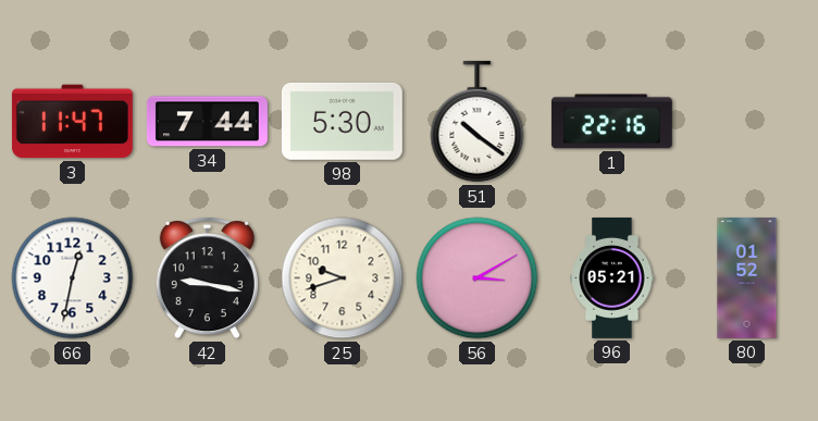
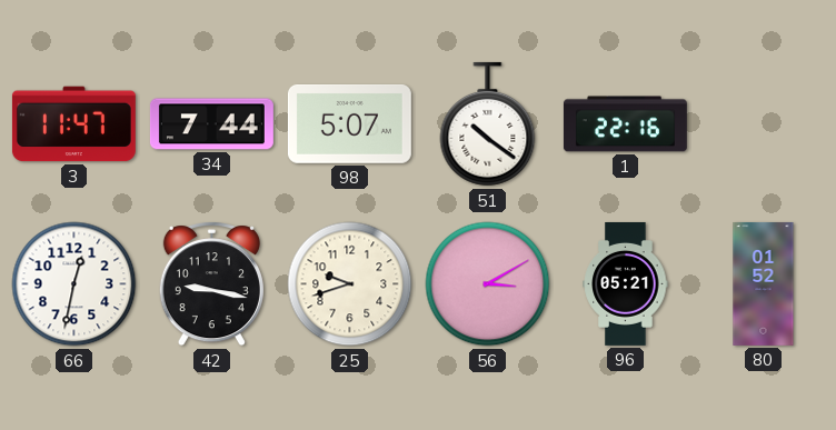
98: 5:30 -> 5:07 (349, 123)
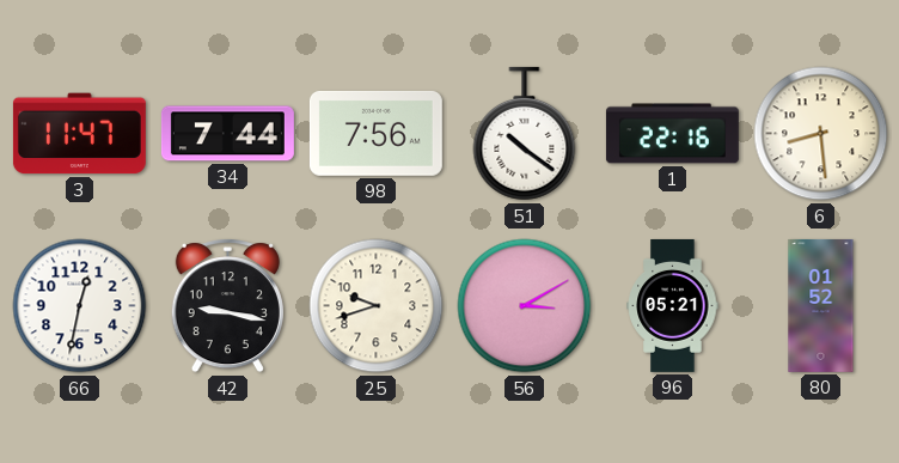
98: 5:07 -> 7:56 (375, 133)
6: none -> 8:29 (821, 134)
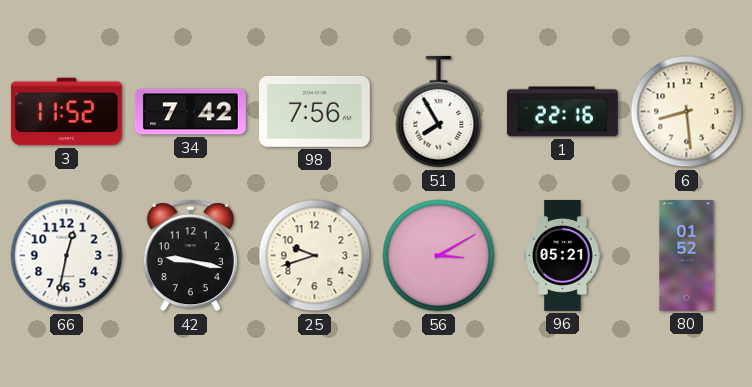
3: 11:47 -> 11:52 (66, 112)
34: 7:44 -> 7:42 (190, 112)
51: 10:21 -> 7:55 (439, 112)
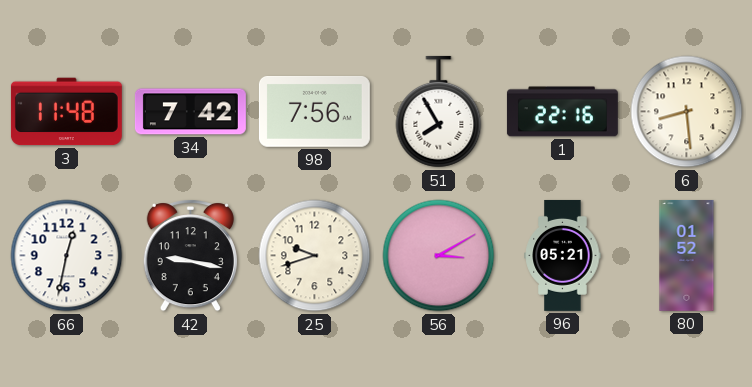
3: 11:52 -> 11:48 (66, 112)
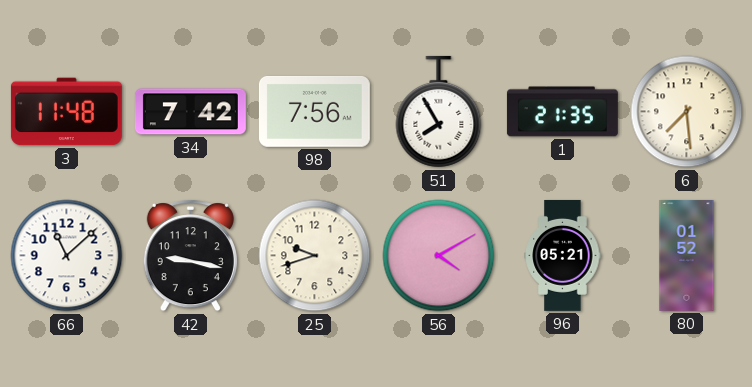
1: 22:16 -> 21:35 (562, 112)
6: 8:29 -> 7:29 (687, 112)
66: 12:32 -> 11:08 (67, 256)
56: 3:10 -> 4:10 (439, 256)
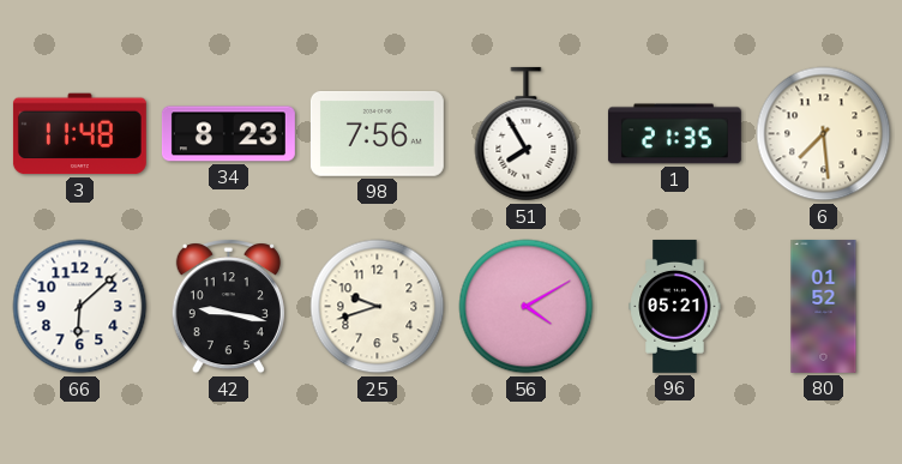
34: 7:42 -> 8:23 (228, 134)
66: 11:08 -> 6:08 (80, 307)
